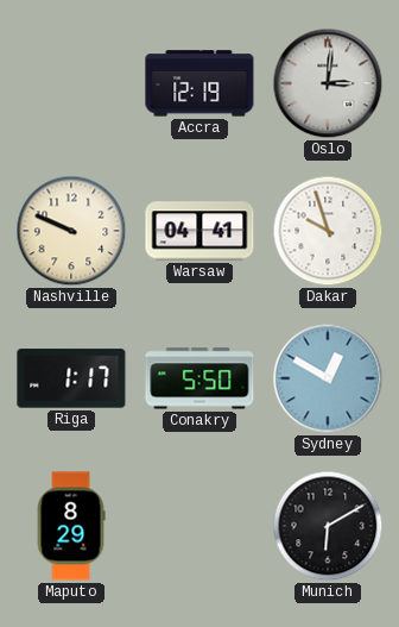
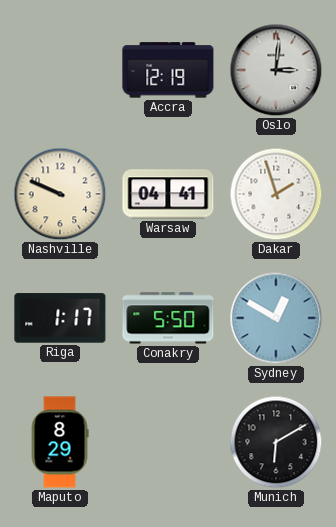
Dakar: 9:57 -> 1:57 (276, 194)
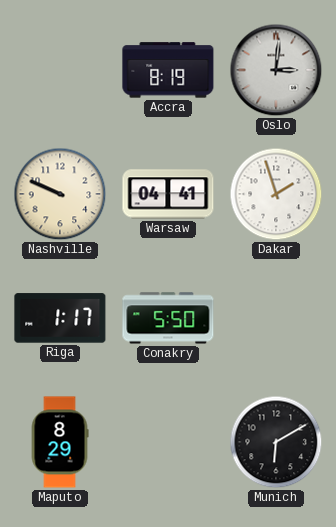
Accra: 12:19 -> 8:19 (168, 70)
Sydney: 12:50 -> none (276, 318)
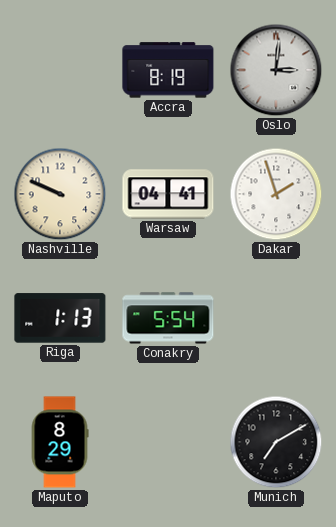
Riga: 1:17 -> 1:13 (60, 318)
Conakry: 5:50 -> 5:54 (168, 318)
Munich: 6:10 -> 7:10 (276, 442)
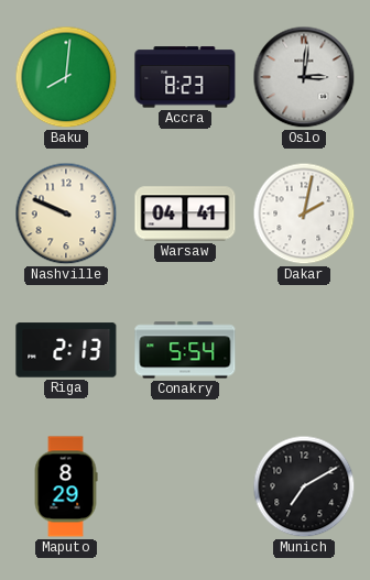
Baku: none -> 8:01 (66, 77)
Accra: 8:19 -> 8:23 (185, 77)
Dakar: 1:57 -> 2:02 (304, 214)
Riga: 1:13 -> 2:13 (66, 350)
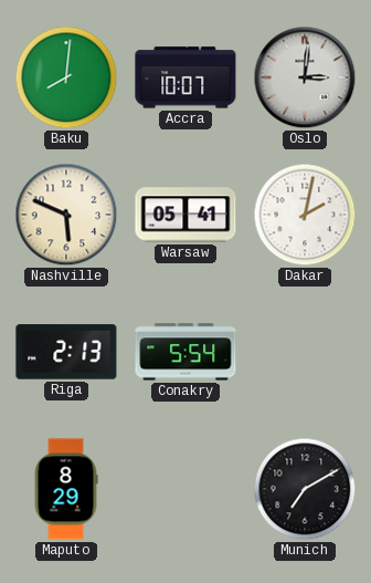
Accra: 8:23 -> 10:07 (185, 77)
Nashville: 9:49 -> 5:49 (66, 215)
Warsaw: 04:41 -> 05:41 (185, 215)
